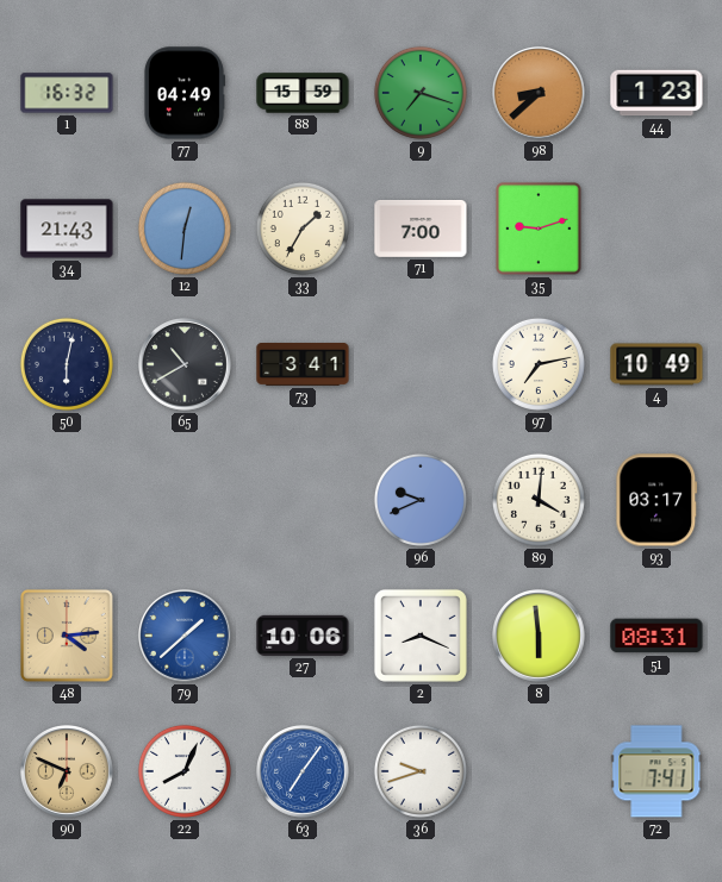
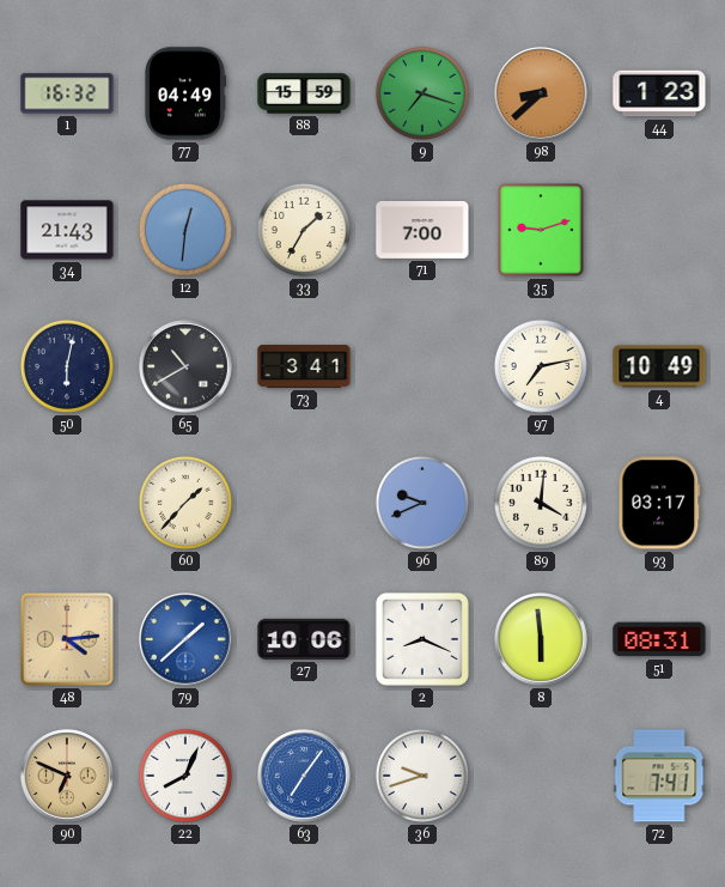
60: none -> 1:37 (185, 503)
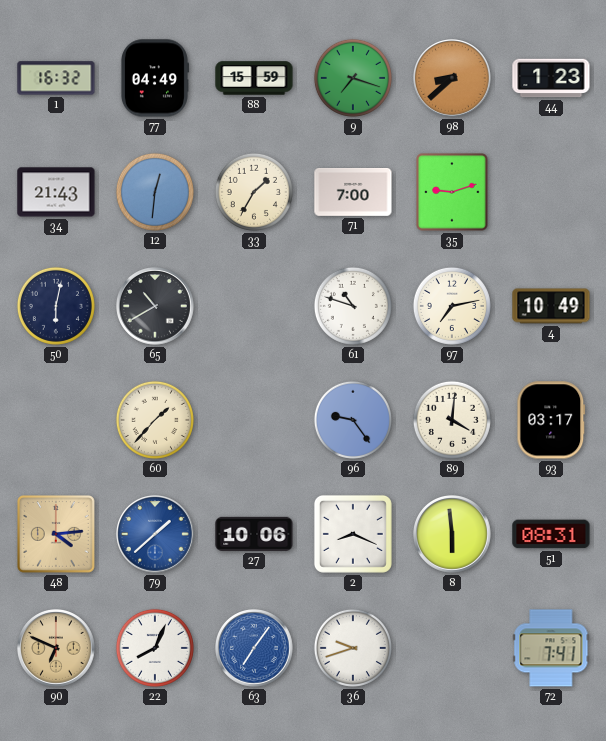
73: 3:41 -> none (304, 367)
61: none -> 10:48 (353, 306)
96: 9:41 -> 9:24 (353, 420)
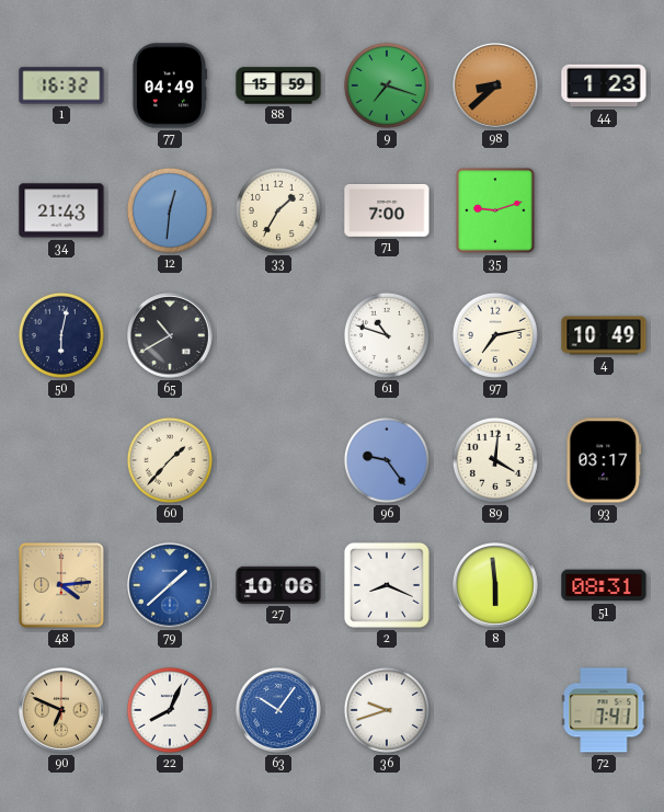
63: 7:06 -> 10:06 (278, 710)
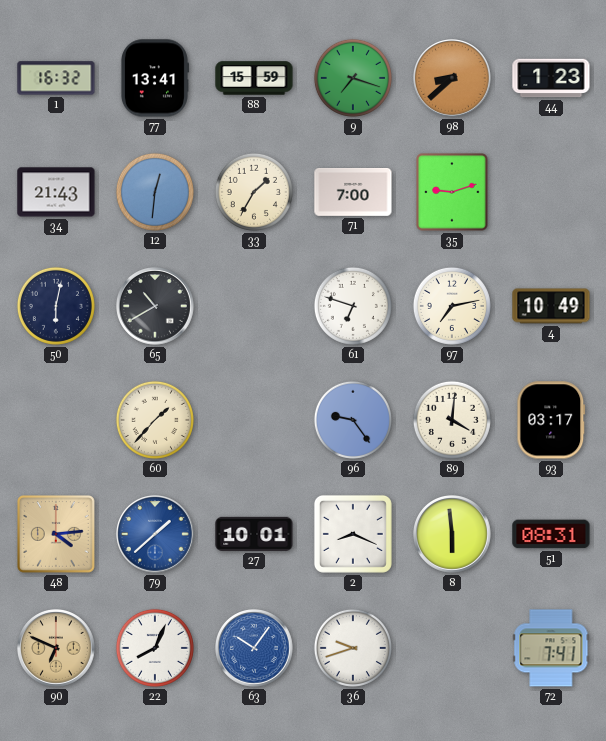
77: 04:49 -> 13:41 (154, 78)
61: 10:48 -> 6:48 (353, 306)
27: 10:06 -> 10:01 (254, 534)
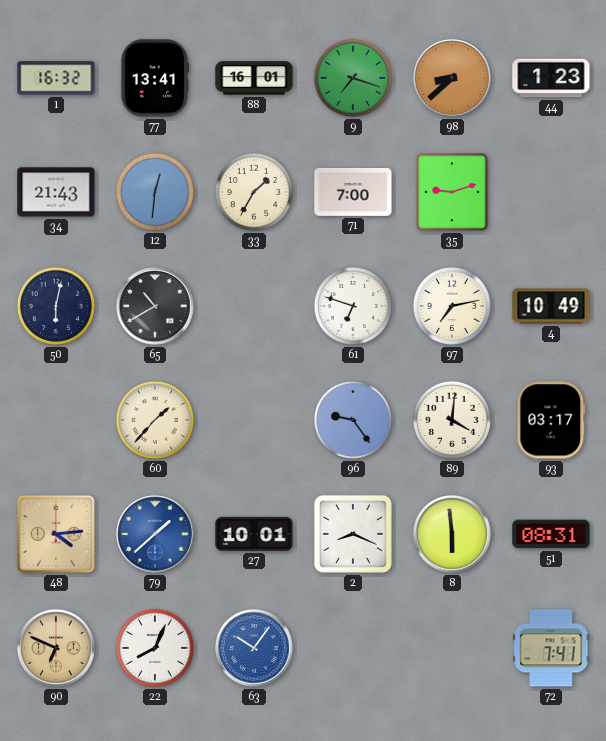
88: 15:59 -> 16:01 (254, 78)
36: 9:42 -> none (353, 648)
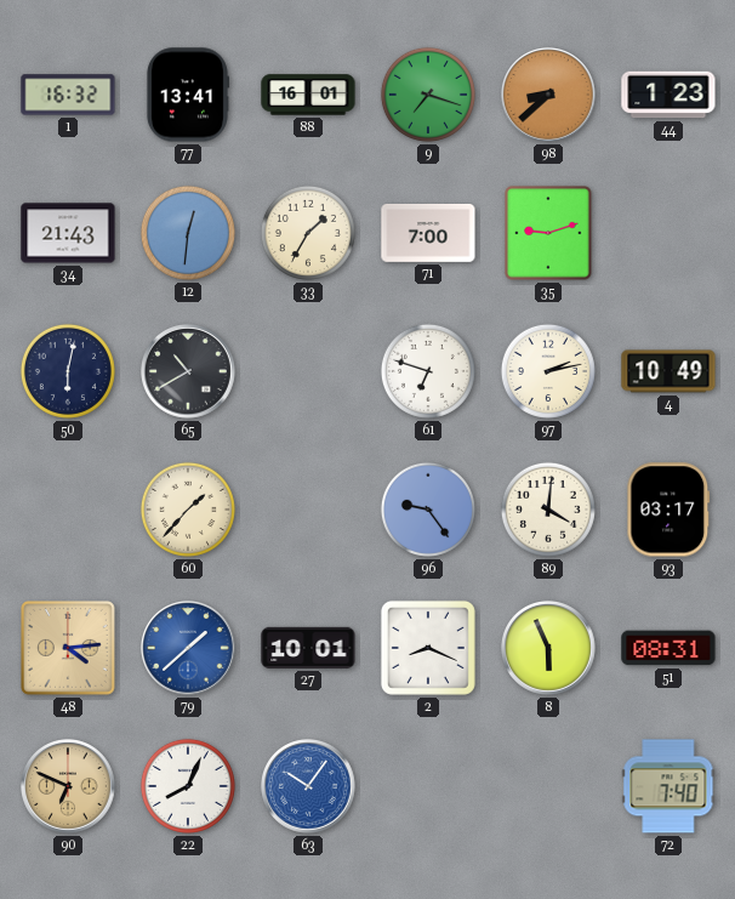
97: 7:13 -> 2:13 (548, 371)
8: 5:59 -> 5:56 (548, 648)
72: 7:41 -> 7:40 (668, 786)
